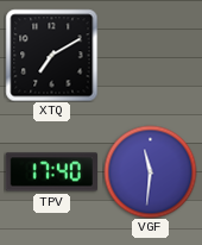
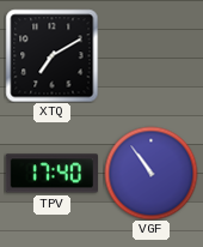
VGF: 11:31 -> 10:54 (150, 173)
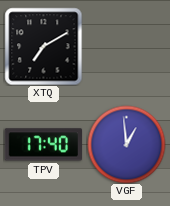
VGF: 10:54 -> 12:59 (126, 144)
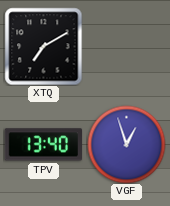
TPV: 17:40 -> 13:40 (43, 145)
VGF: 12:59 -> 12:57 (126, 144)
